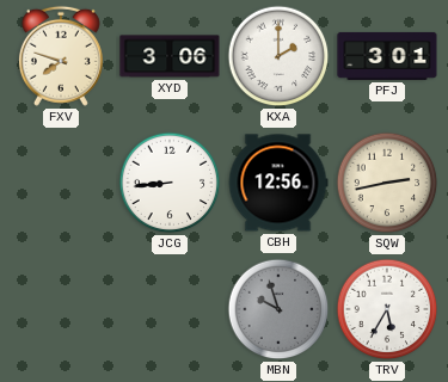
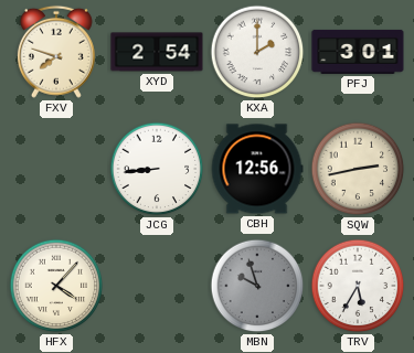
XYD: 3:06 -> 2:54 (157, 52)
HFX: none -> 4:07 (56, 286)
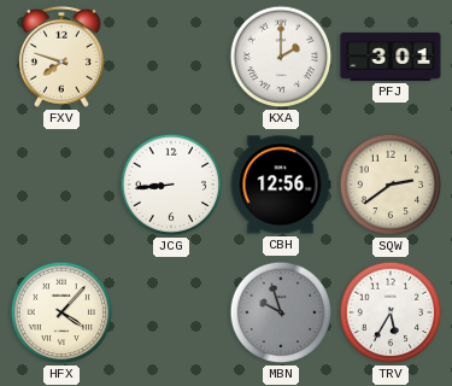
XYD: 2:54 -> none (157, 52)
SQW: 2:43 -> 2:39 (391, 185)
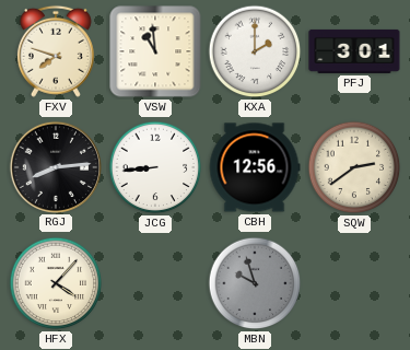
VSW: none -> 10:59 (155, 51)
RGJ: none -> 8:14 (55, 166)
TRV: 5:35 -> none (391, 312)
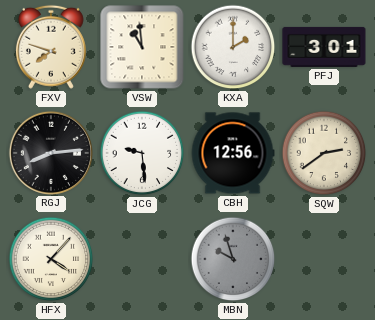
JCG: 8:44 -> 9:29 (142, 153)
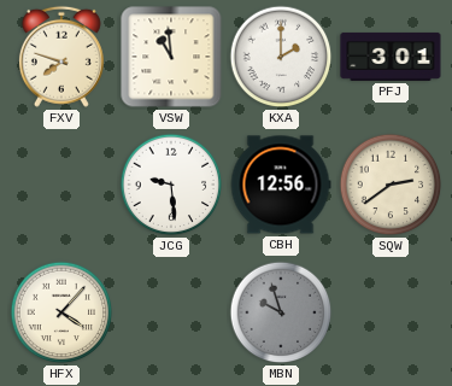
RGJ: 8:14 -> none (50, 152)
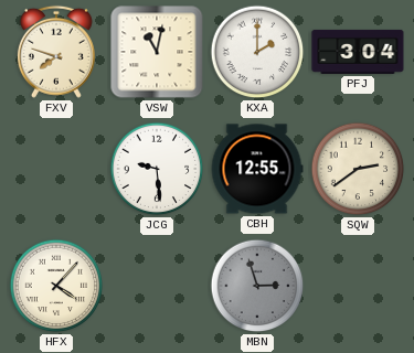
VSW: 10:59 -> 11:02 (157, 52)
PFJ: 3:01 -> 3:04 (358, 52)
CBH: 12:56 -> 12:55 (257, 169)
MBN: 9:57 -> 2:57 (257, 286)
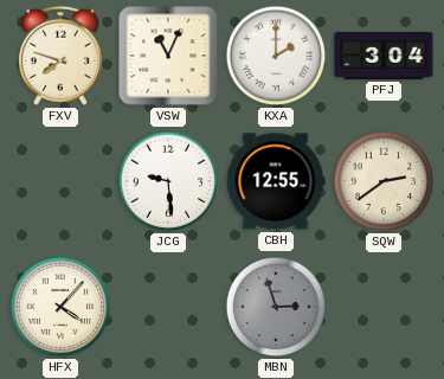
VSW: 11:02 -> 11:04 (168, 56)
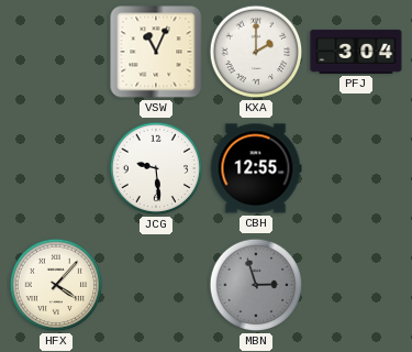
FXV: 7:48 -> none (60, 56)
SQW: 2:39 -> none (384, 181)
